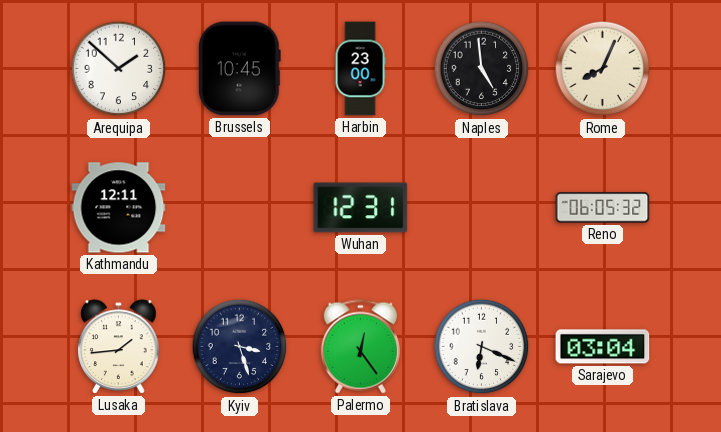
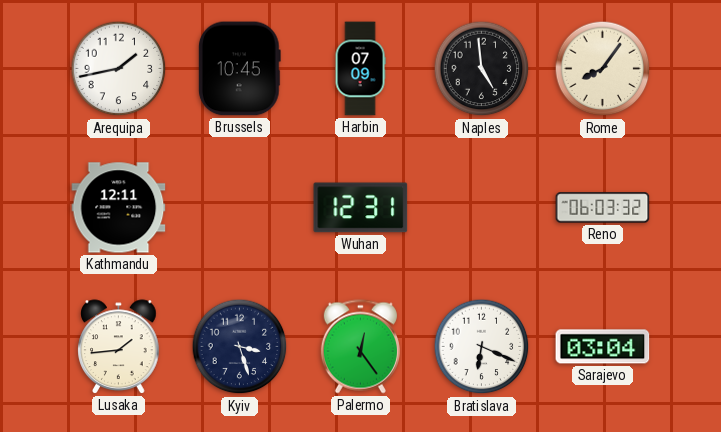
Arequipa: 1:52 -> 1:43 (119, 69)
Harbin: 23:00 -> 07:09 (360, 69)
Rome: 8:04 -> 8:06 (603, 69)
Reno: 06:05 -> 06:03 (603, 208)
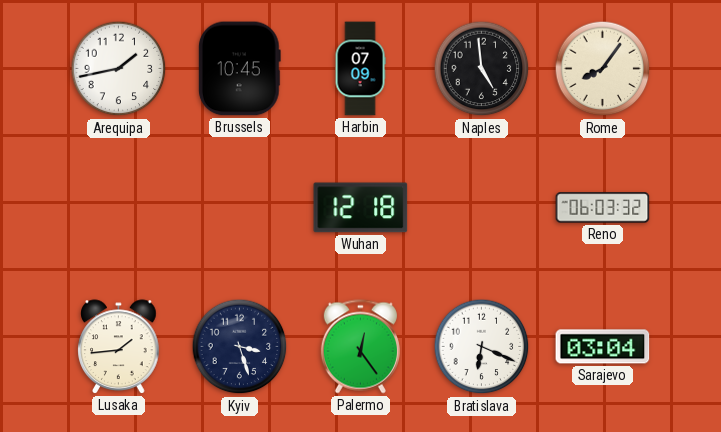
Kathmandu: 12:11 -> none (119, 208)
Wuhan: 12:31 -> 12:18 (361, 208)
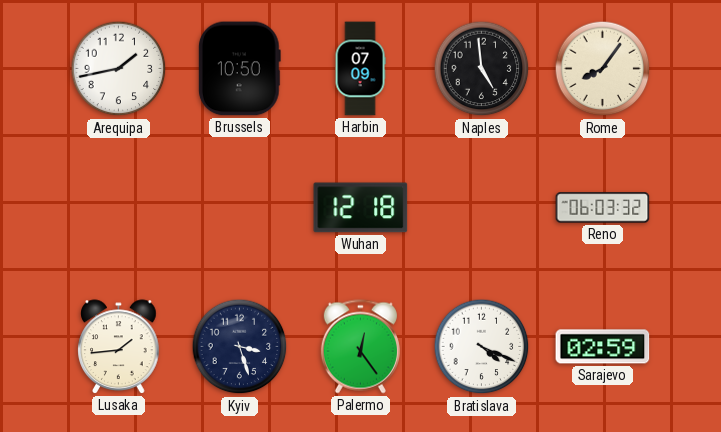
Brussels: 10:45 -> 10:50 (239, 69)
Bratislava: 6:19 -> 4:19 (482, 347)
Sarajevo: 03:04 -> 02:59 (603, 347)
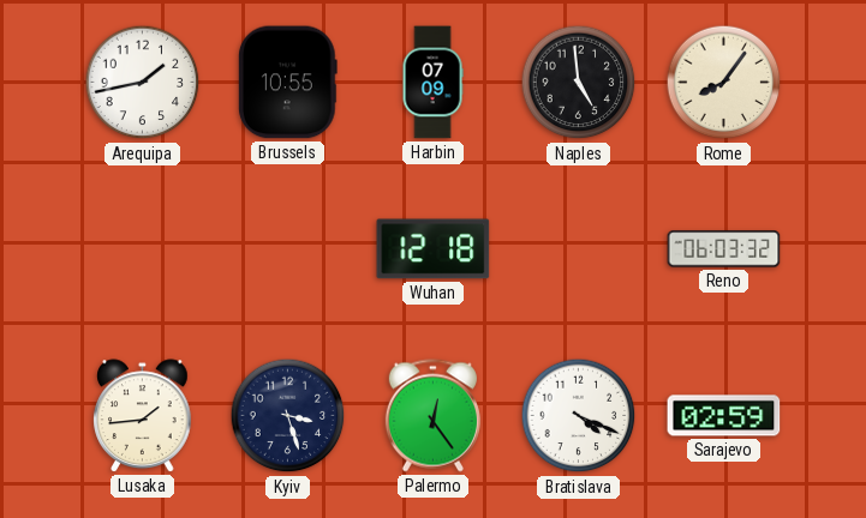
Brussels: 10:50 -> 10:55 (287, 83)
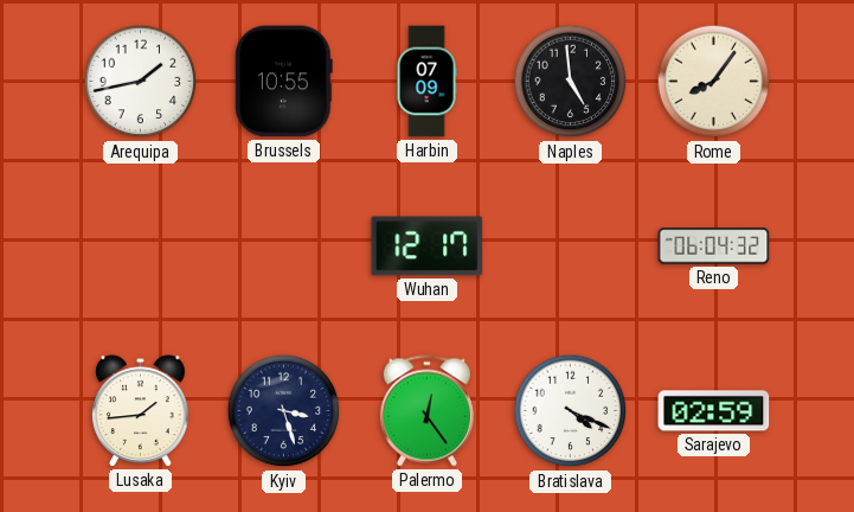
Wuhan: 12:18 -> 12:17 (428, 247)
Reno: 06:03 -> 06:04 (714, 247)
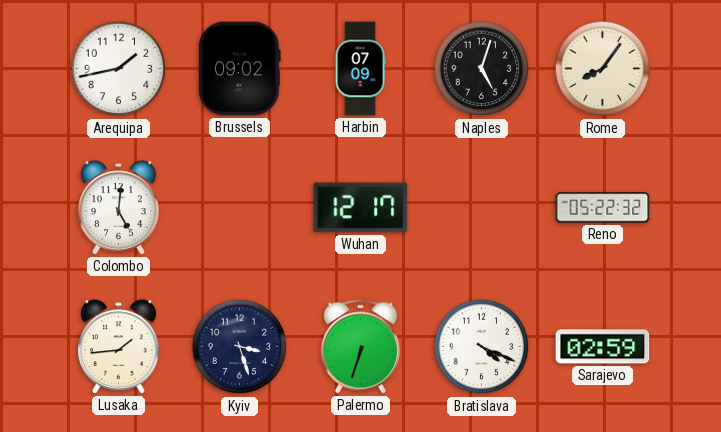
Brussels: 10:55 -> 09:02 (239, 69)
Naples: 4:59 -> 5:03 (482, 69)
Colombo: none -> 5:01 (119, 208)
Reno: 06:04 -> 05:22 (603, 208)
Palermo: 12:24 -> 6:33 (360, 347)
